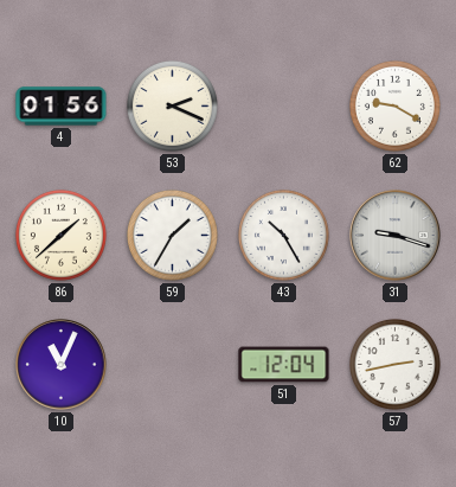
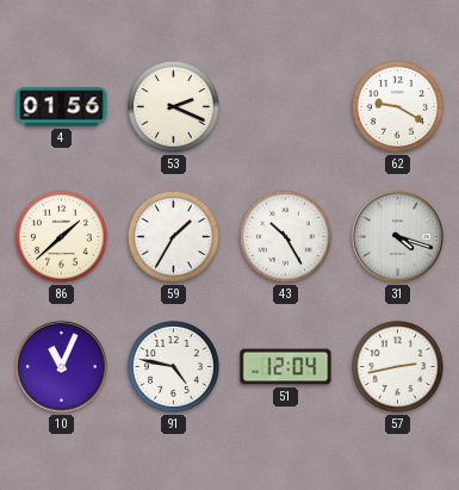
31: 9:18 -> 4:18 (398, 237)
91: none -> 4:47 (173, 366)
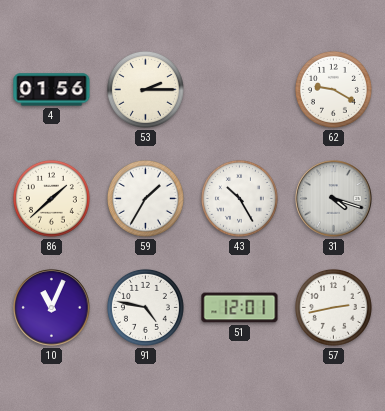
53: 2:19 -> 2:15 (145, 89)
51: 12:04 -> 12:01 (240, 308)
